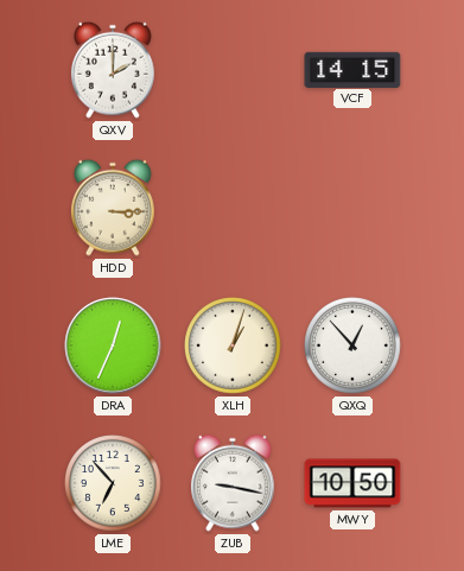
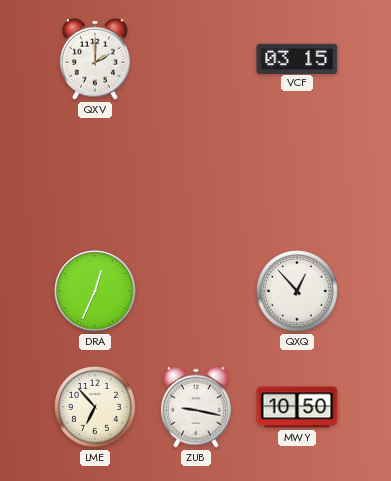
VCF: 14:15 -> 03:15 (297, 58)
HDD: 3:15 -> none (113, 208)
XLH: 1:03 -> none (234, 347)
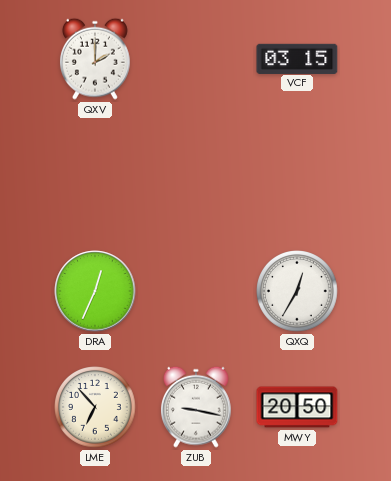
QXQ: 12:53 -> 12:35 (298, 292)
MWY: 10:50 -> 20:50 (297, 407)
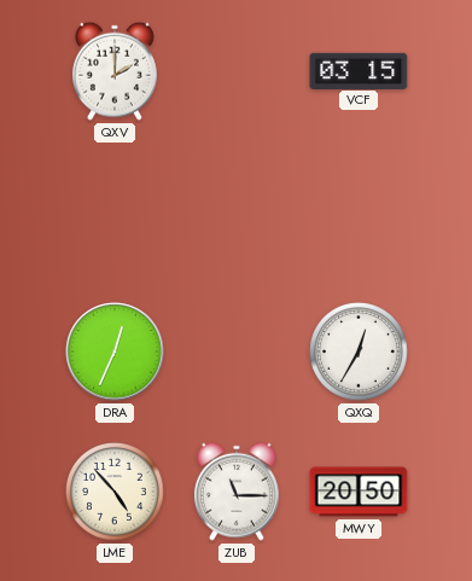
LME: 6:53 -> 4:53 (116, 493)
ZUB: 9:17 -> 11:15 (237, 492)
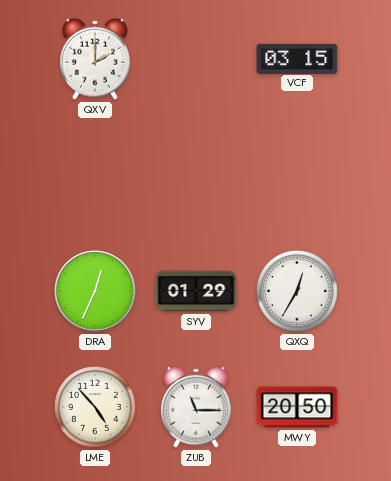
SYV: none -> 01:29 (196, 291)
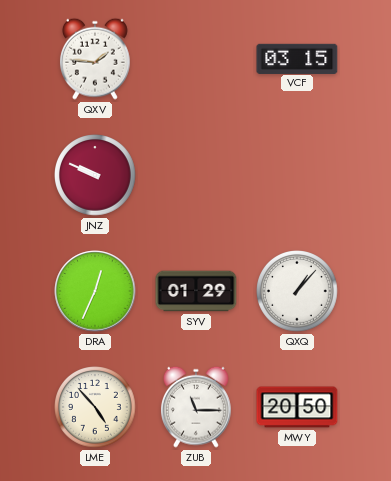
QXV: 2:00 -> 1:46 (95, 59)
JNZ: none -> 9:49 (96, 176)
QXQ: 12:35 -> 1:07 (298, 292)
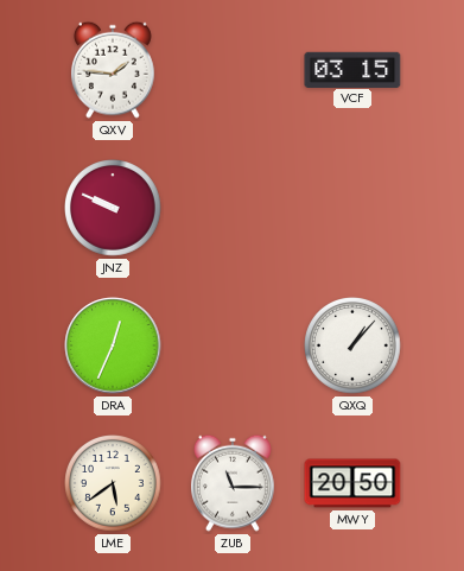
SYV: 01:29 -> none (196, 291)
LME: 4:53 -> 5:39 (114, 484)
